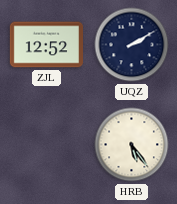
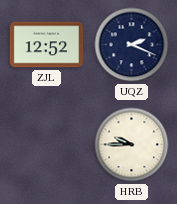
UQZ: 2:10 -> 2:19 (132, 45)
HRB: 5:24 -> 9:45 (132, 145)
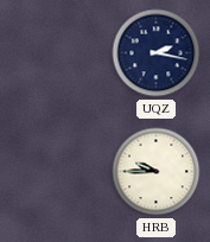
ZJL: 12:52 -> none (46, 45)
UQZ: 2:19 -> 2:17 (157, 53)
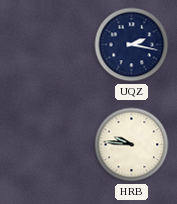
HRB: 9:45 -> 9:46 (132, 145)
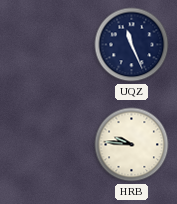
UQZ: 2:17 -> 11:26 (132, 45)
